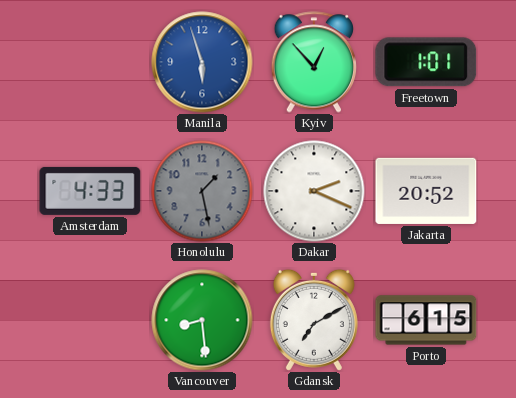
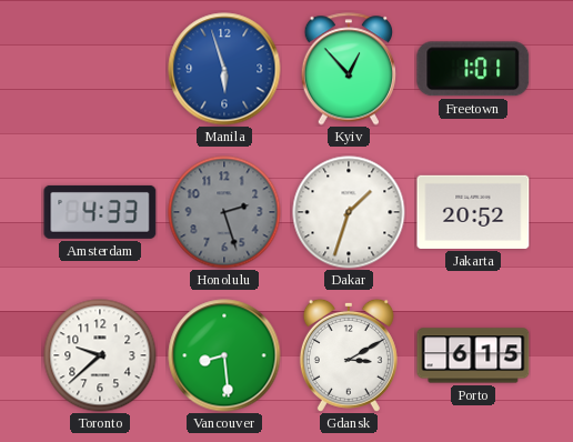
Honolulu: 1:28 -> 2:27 (224, 212)
Dakar: 2:19 -> 1:33 (349, 212)
Toronto: none -> 9:38 (100, 355)
Gdansk: 7:10 -> 3:10 (349, 355)
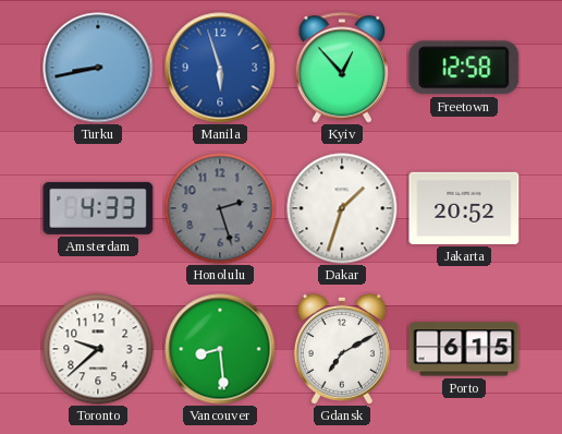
Turku: none -> 8:43 (98, 68)
Freetown: 1:01 -> 12:58 (464, 68)
Gdansk: 3:10 -> 7:10 (342, 349)
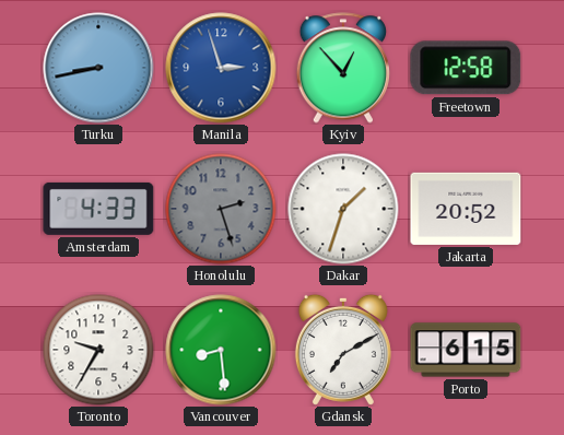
Manila: 5:57 -> 2:57 (221, 68)
Toronto: 9:38 -> 9:35 (98, 350)
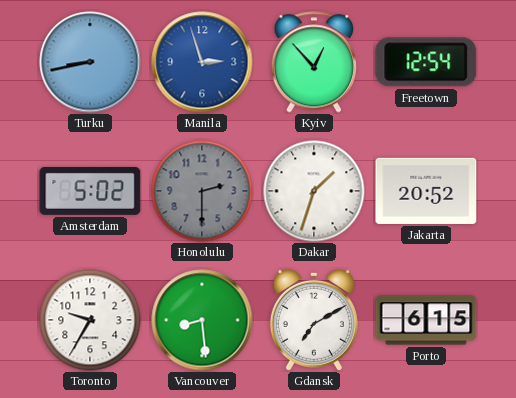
Freetown: 12:58 -> 12:54 (426, 62)
Amsterdam: 4:33 -> 5:02 (90, 191)
Honolulu: 2:27 -> 2:30 (202, 191)
